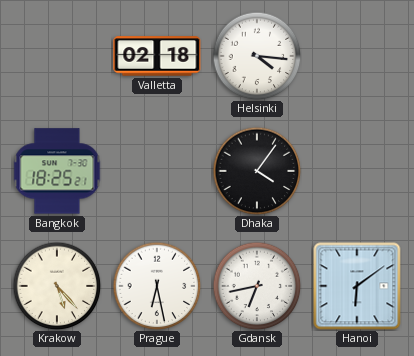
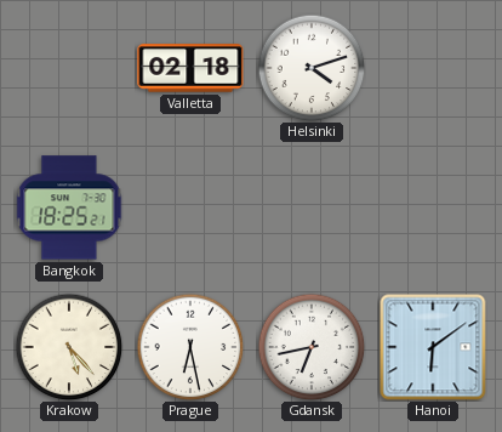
Helsinki: 4:16 -> 4:12 (312, 68)
Dhaka: 4:06 -> none (257, 171)
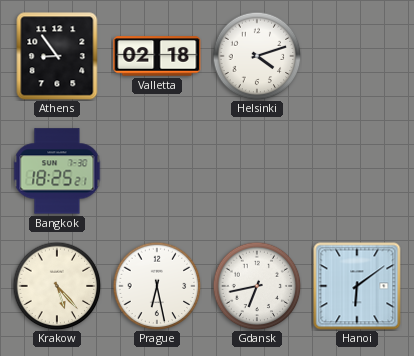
Athens: none -> 8:54 (57, 56)
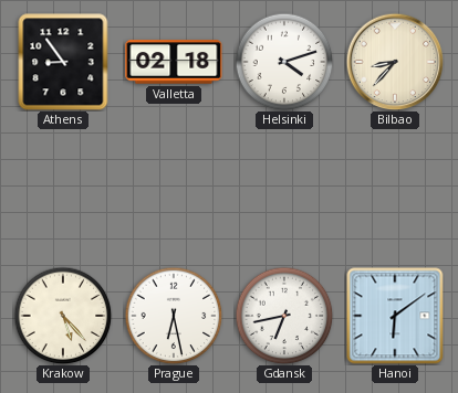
Bilbao: none -> 8:37 (395, 62)
Bangkok: 18:25 -> none (57, 171)
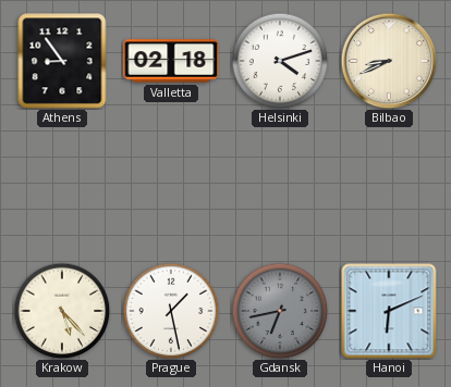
Bilbao: 8:37 -> 8:41 (389, 61)
Prague: 6:28 -> 1:28 (171, 311)
Gdansk dial: white -> grey (280, 311)
Hanoi: 6:09 -> 6:11 (389, 311)
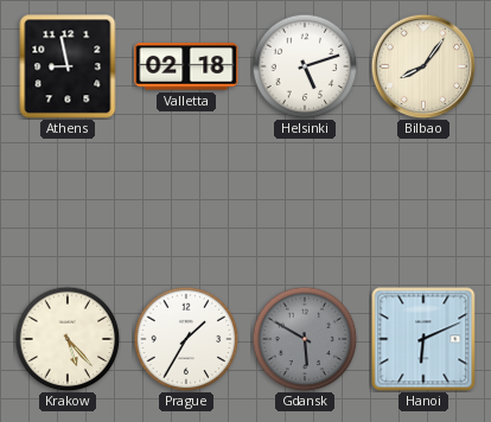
Athens: 8:54 -> 8:58 (68, 66)
Helsinki: 4:12 -> 5:12 (305, 66)
Bilbao: 8:41 -> 8:06 (423, 66)
Prague: 1:28 -> 1:35 (186, 339)
Gdansk: 6:43 -> 5:50 (305, 339)
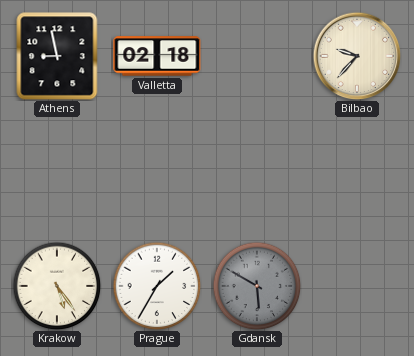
Helsinki: 5:12 -> none (305, 66)
Bilbao: 8:06 -> 9:37 (357, 56)
Krakow: 5:23 -> 5:24 (57, 286)
Hanoi: 6:11 -> none (423, 339)
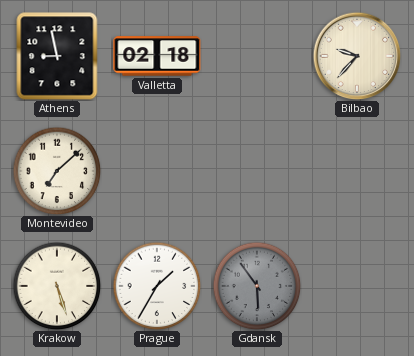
Montevideo: none -> 7:08 (57, 171)
Krakow: 5:24 -> 5:27 (57, 286)
Gdansk: 5:50 -> 5:54 (257, 286)
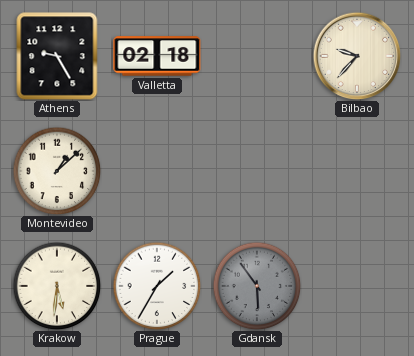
Athens: 8:58 -> 9:25 (57, 56)
Montevideo: 7:08 -> 1:08 (57, 171)
Krakow: 5:27 -> 5:31 (57, 286)
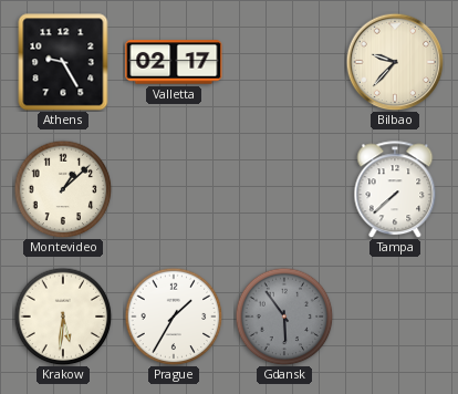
Valletta: 02:18 -> 02:17 (174, 62)
Tampa: none -> 7:38 (395, 189)
